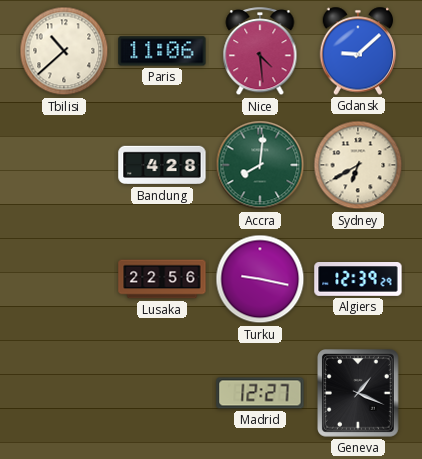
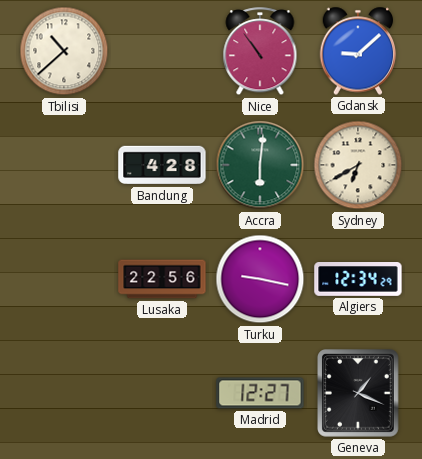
Paris: 11:06 -> none (162, 51)
Nice: 4:29 -> 10:54 (260, 52)
Accra: 8:01 -> 6:01 (260, 165)
Algiers: 12:39 -> 12:34 (358, 280)
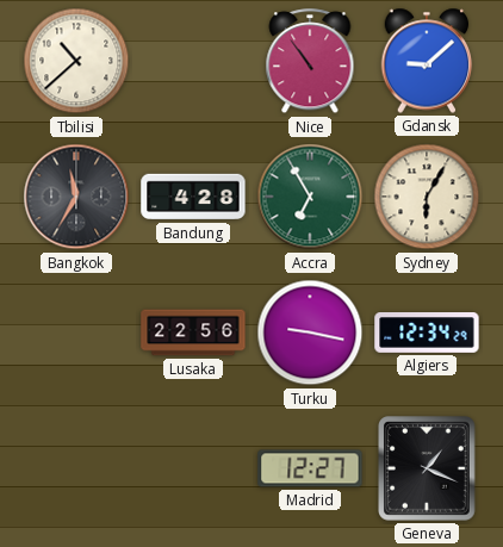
Bangkok: none -> 11:35 (76, 197)
Accra: 6:01 -> 6:55 (310, 197)
Sydney: 6:40 -> 6:05 (427, 197)
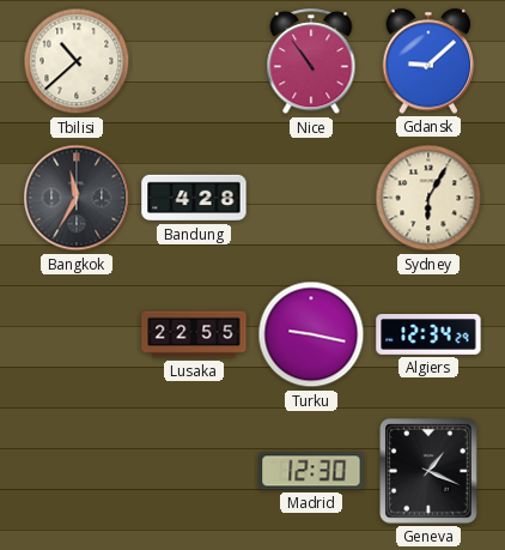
Accra: 6:55 -> none (310, 197)
Lusaka: 22:56 -> 22:55 (194, 334)
Madrid: 12:27 -> 12:30 (311, 471)
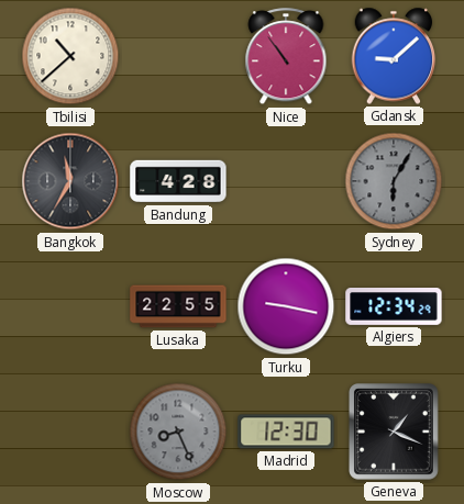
Sydney dial: cream -> grey (394, 181)
Moscow: none -> 8:26 (178, 432)
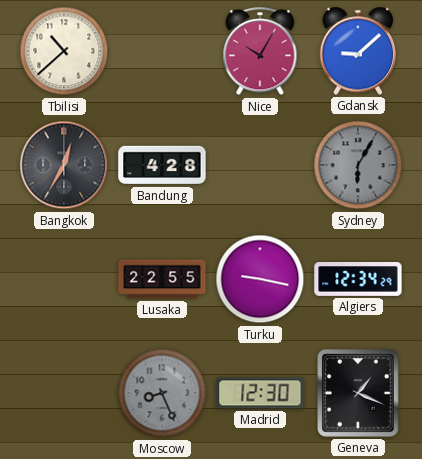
Nice: 10:54 -> 10:05 (260, 52)
Bangkok: 11:35 -> 12:35 (64, 165)
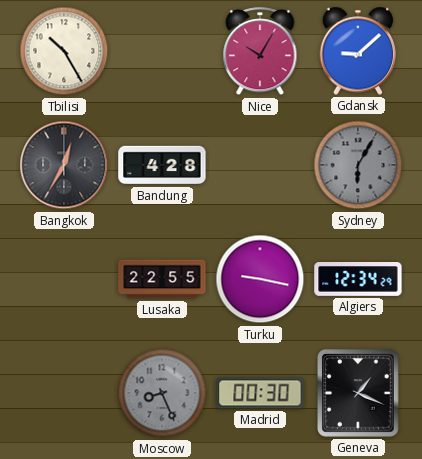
Tbilisi: 10:38 -> 10:25 (64, 51)
Madrid: 12:30 -> 00:30 (260, 393)
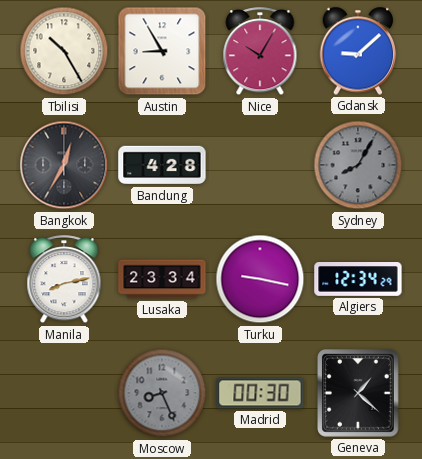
Austin: none -> 8:55 (162, 51)
Sydney: 6:05 -> 8:05 (358, 165)
Manila: none -> 8:13 (64, 280)
Lusaka: 22:55 -> 23:34 (162, 279)
Geneva: 1:19 -> 1:22 (359, 394)
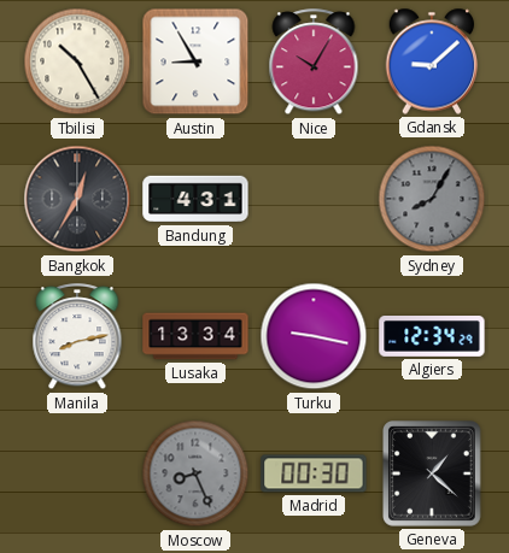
Bandung: 4:28 -> 4:31 (195, 199)
Lusaka: 23:34 -> 13:34 (195, 336)
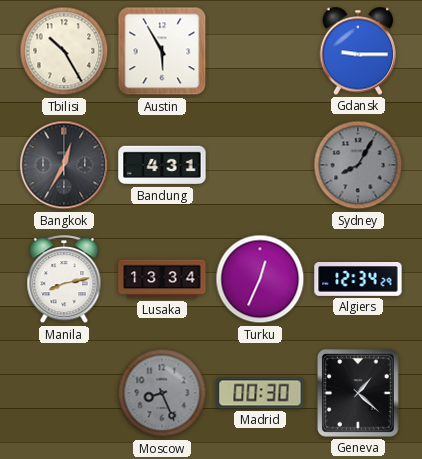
Austin: 8:55 -> 5:55 (162, 51)
Nice: 10:05 -> none (314, 63)
Gdansk: 9:08 -> 9:15 (358, 51)
Turku: 9:17 -> 12:34 (260, 279)
